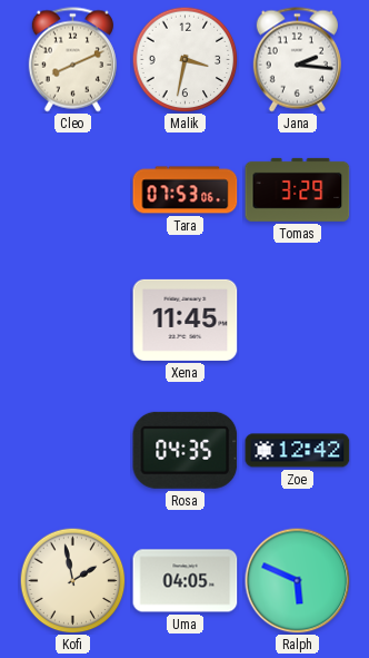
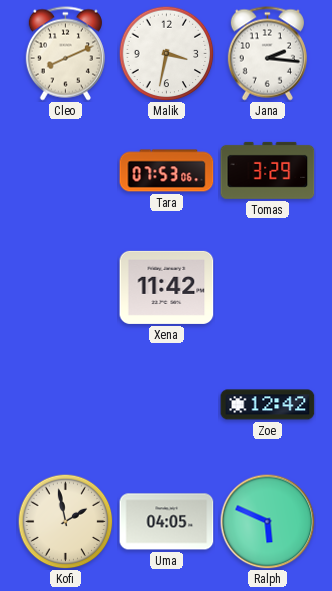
Xena: 11:45 -> 11:42 (167, 287)
Rosa: 04:35 -> none (186, 450)
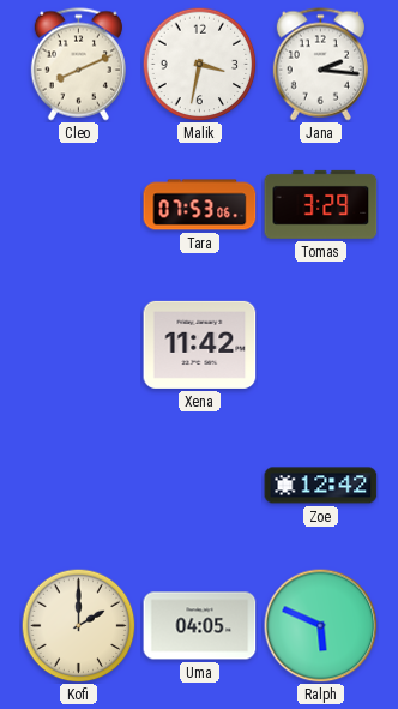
Kofi: 1:58 -> 2:00 (78, 625)
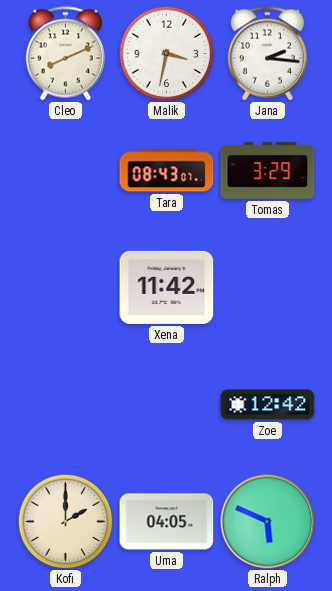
Tara: 07:53 -> 08:43 (167, 171)
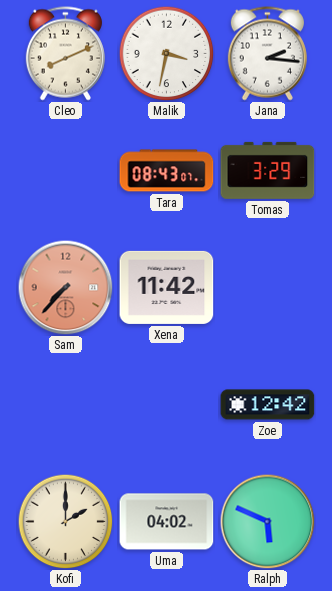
Sam: none -> 7:37 (65, 287)
Uma: 04:05 -> 04:02 (167, 522)
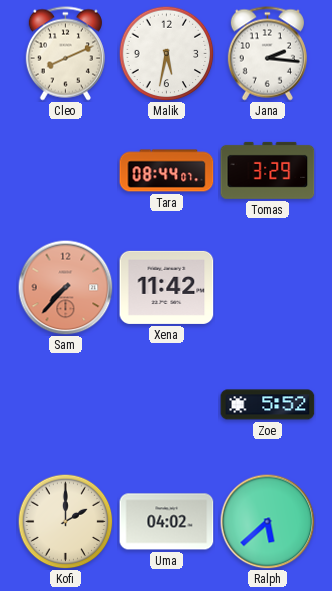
Malik: 3:32 -> 5:32 (166, 53)
Tara: 08:43 -> 08:44 (167, 171)
Zoe: 12:42 -> 5:52 (268, 405)
Ralph: 5:49 -> 5:38 (267, 521)
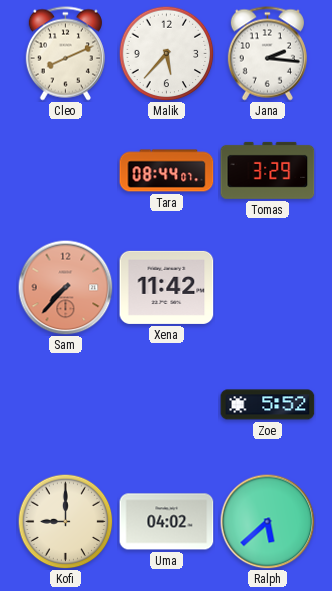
Malik: 5:32 -> 5:37 (166, 53)
Kofi: 2:00 -> 9:00 (65, 521)
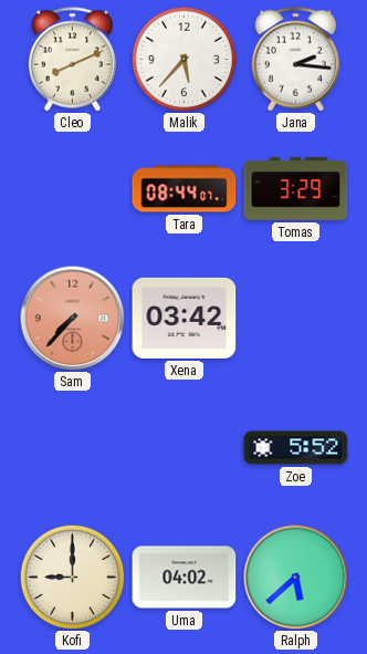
Xena: 11:42 -> 03:42 (185, 318)
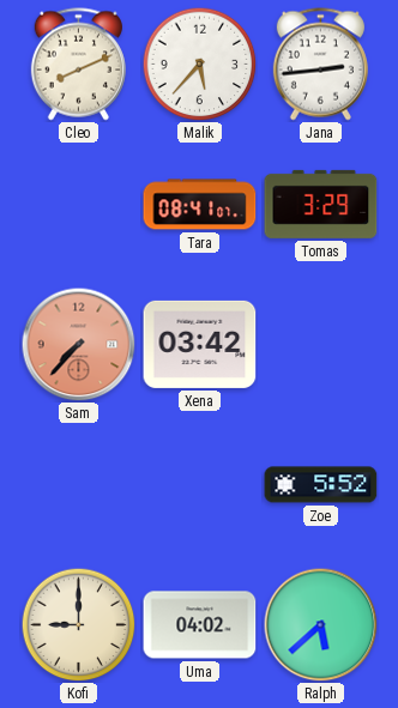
Jana: 2:16 -> 2:44 (320, 65)
Tara: 08:44 -> 08:41 (200, 205)
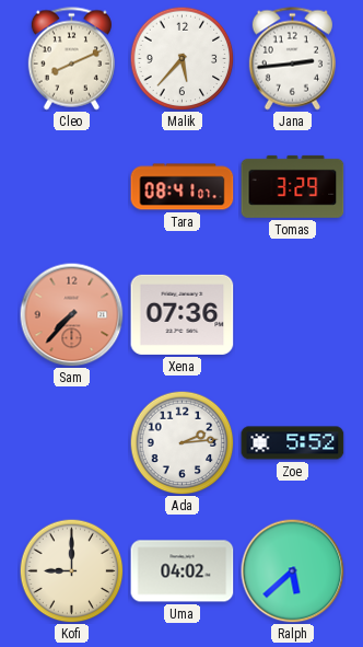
Xena: 03:42 -> 07:36 (183, 314)
Ada: none -> 2:14 (181, 442)
